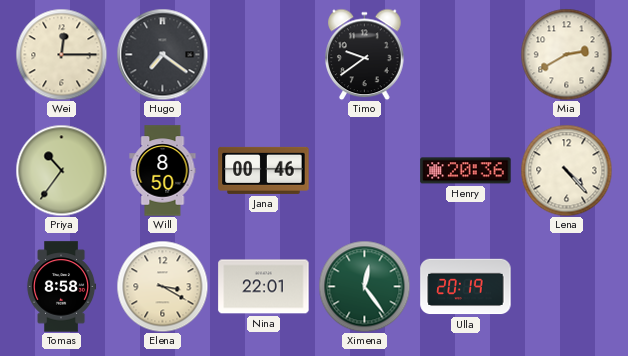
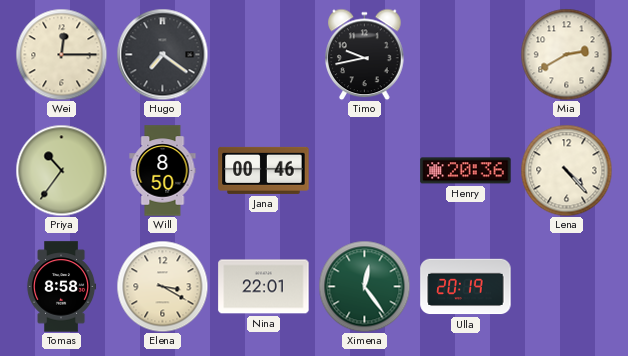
Timo: 9:39 -> 9:43 (365, 54)
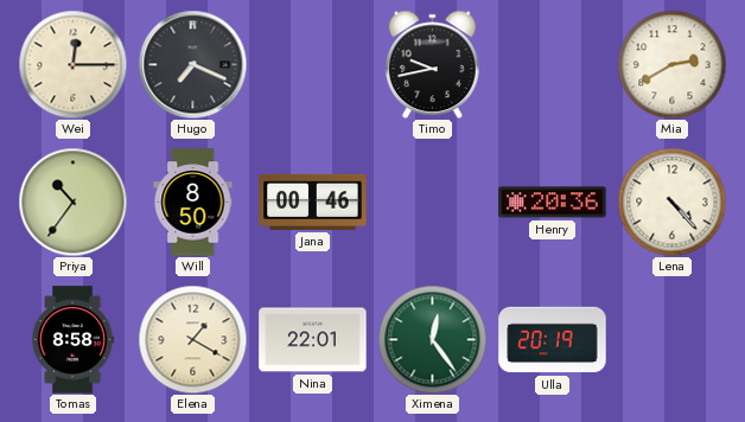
Hugo: 7:21 -> 7:19 (192, 64)
Elena: 3:20 -> 1:20 (192, 339)
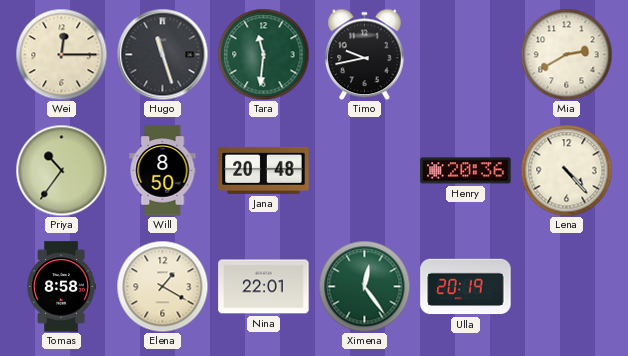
Hugo: 7:19 -> 11:27 (162, 54)
Tara: none -> 11:31 (263, 54)
Jana: 00:46 -> 20:48 (264, 170)
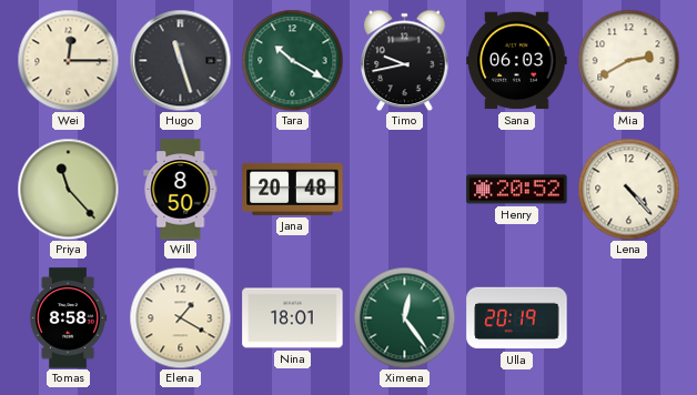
Tara: 11:31 -> 10:20 (292, 60)
Sana: none -> 06:03 (517, 61)
Priya: 10:36 -> 11:23 (68, 189)
Henry: 20:36 -> 20:52 (517, 190)
Nina: 22:01 -> 18:01 (293, 318)
